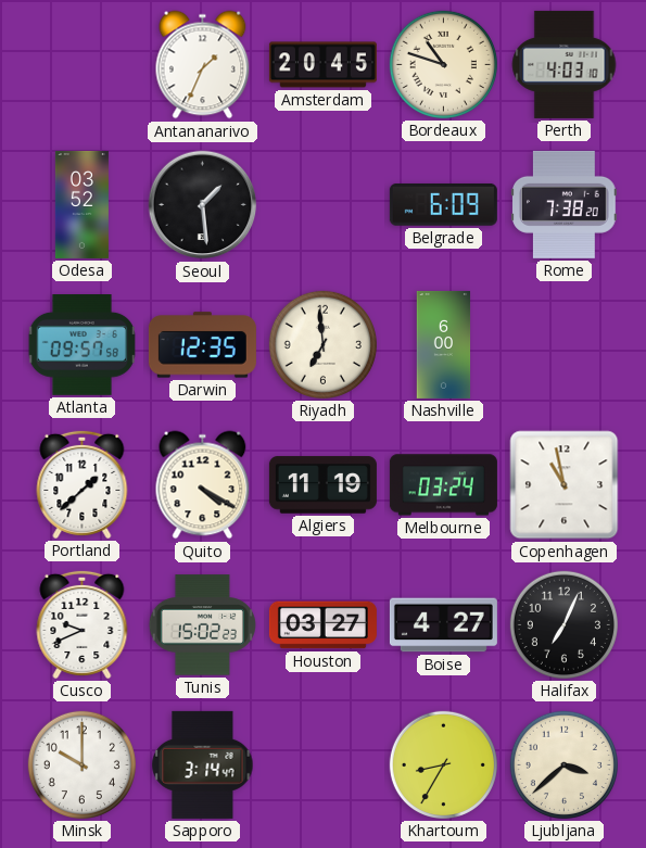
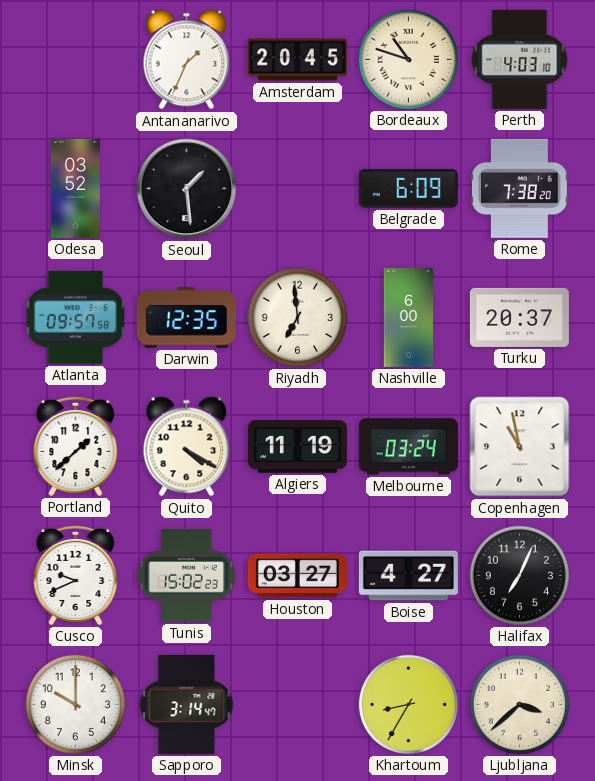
Turku: none -> 20:37 (519, 317)
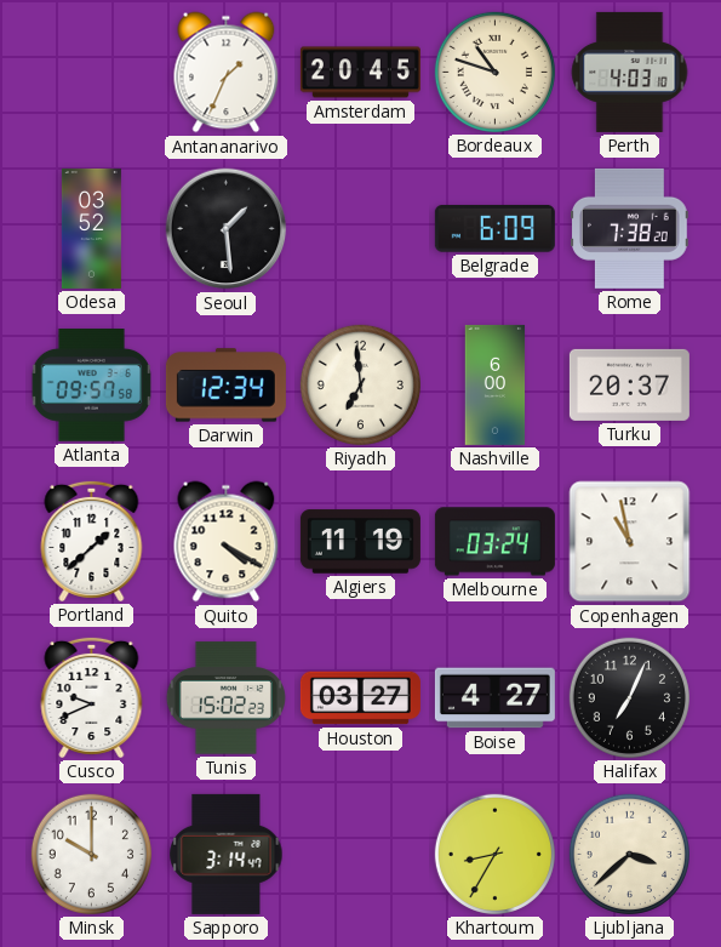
Darwin: 12:35 -> 12:34 (225, 386)
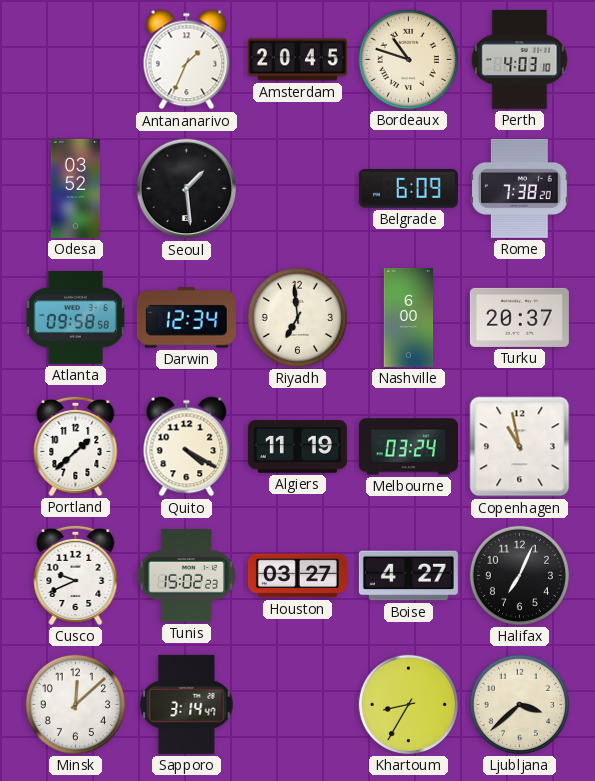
Atlanta: 09:57 -> 09:58 (75, 318)
Minsk: 10:00 -> 12:08 (75, 704)
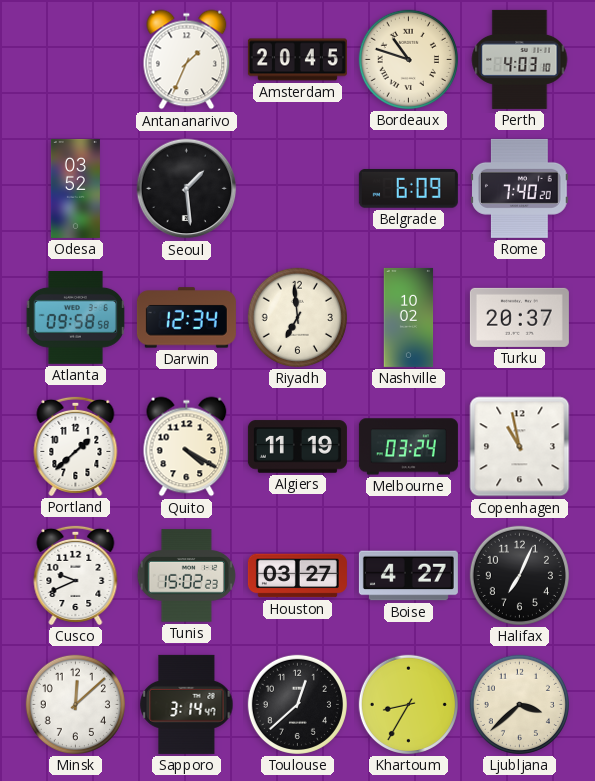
Rome: 7:38 -> 7:40 (520, 188)
Nashville: 6:00 -> 10:02 (409, 317)
Toulouse: none -> 12:38 (297, 704)
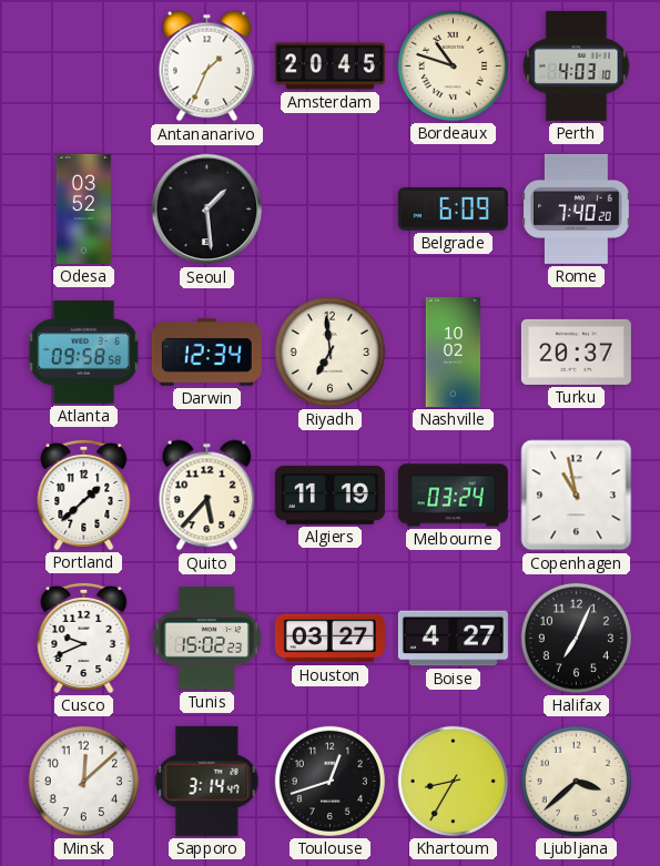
Quito: 4:20 -> 5:37 (207, 496)
Toulouse: 12:38 -> 12:42 (329, 781)
